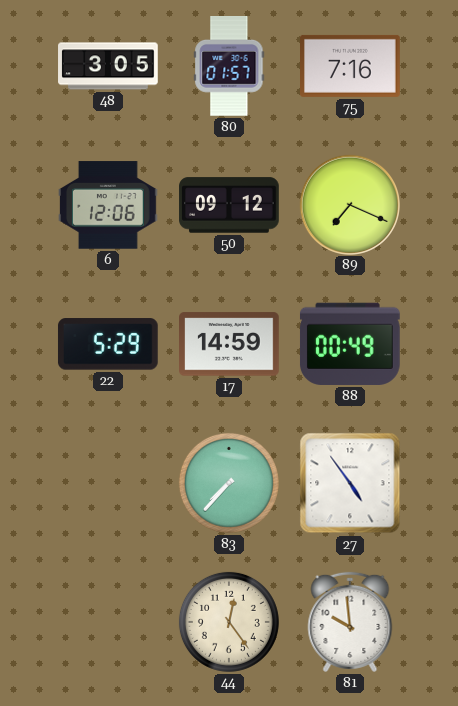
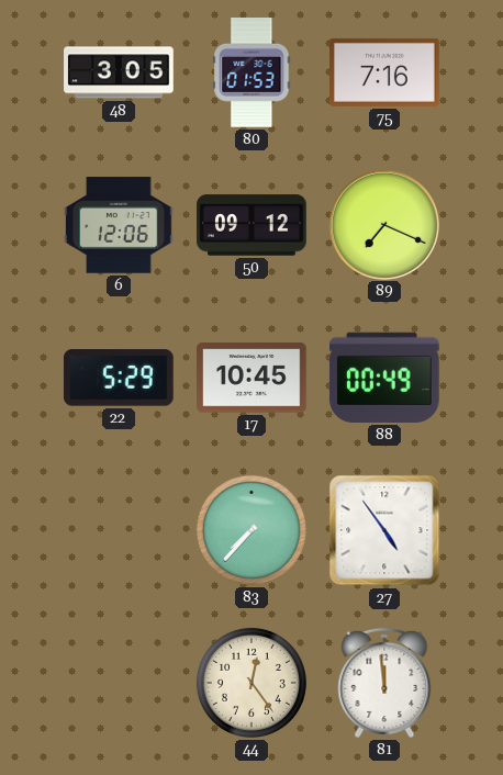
80: 01:57 -> 01:53 (251, 74)
17: 14:59 -> 10:45 (253, 378)
81: 9:59 -> 11:59 (384, 683)
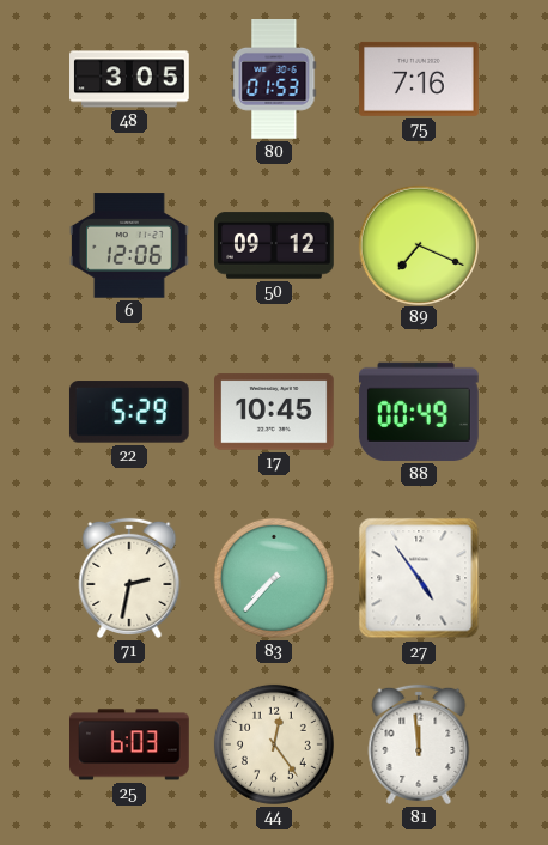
71: none -> 2:32 (129, 578)
25: none -> 6:03 (130, 744)
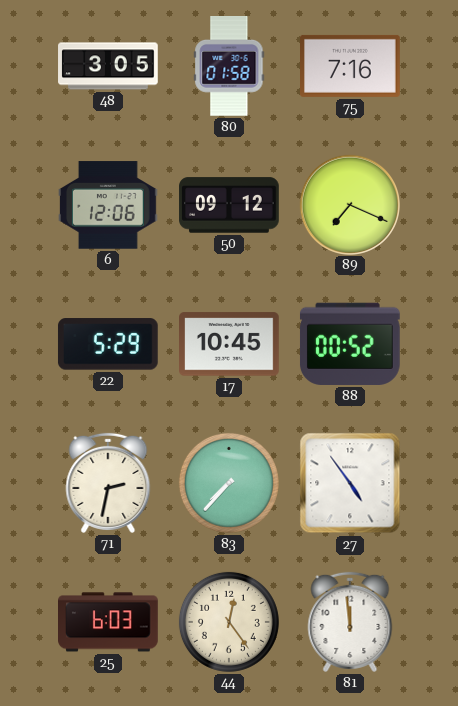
80: 01:53 -> 01:58 (229, 67)
88: 00:49 -> 00:52 (350, 344)
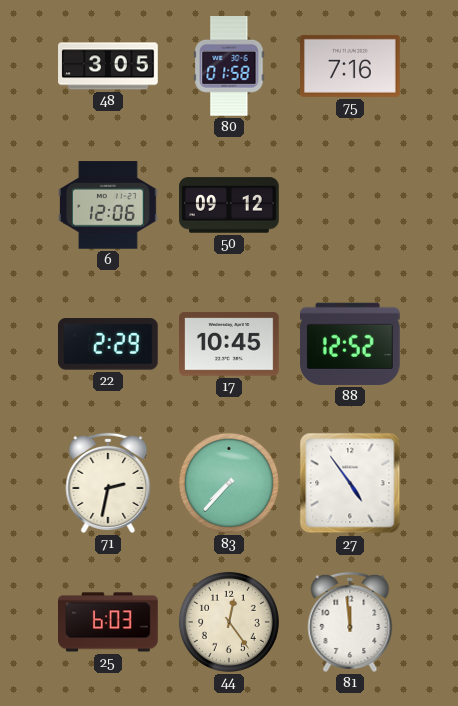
89: 7:19 -> none (349, 204)
22: 5:29 -> 2:29 (108, 344)
88: 00:52 -> 12:52 (350, 344)
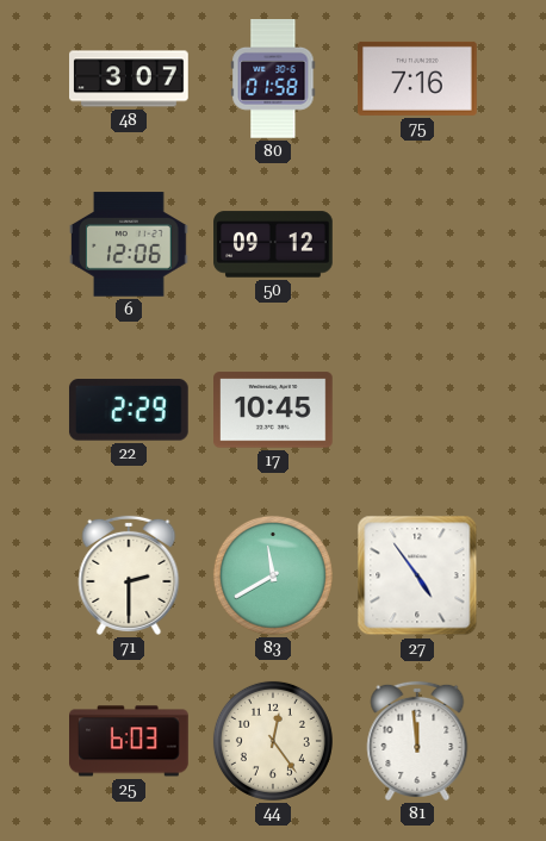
48: 3:05 -> 3:07 (129, 79)
88: 12:52 -> none (350, 344)
71: 2:32 -> 2:30 (129, 575)
83: 7:37 -> 11:40 (273, 575)
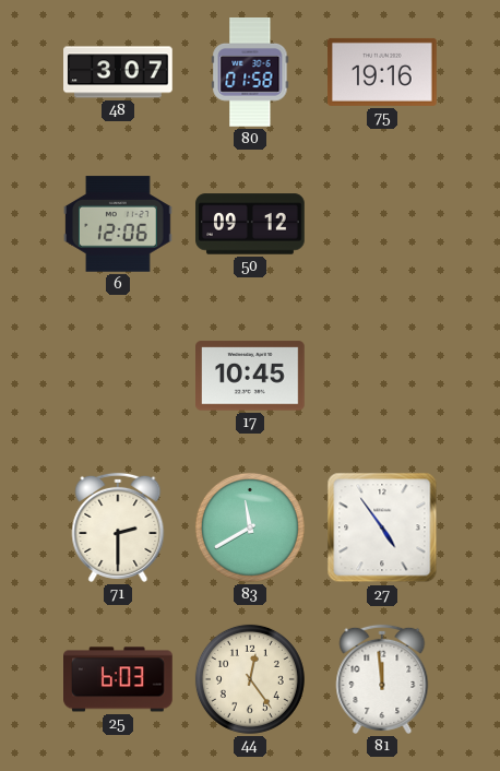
75: 7:16 -> 19:16 (383, 72)
22: 2:29 -> none (129, 410)
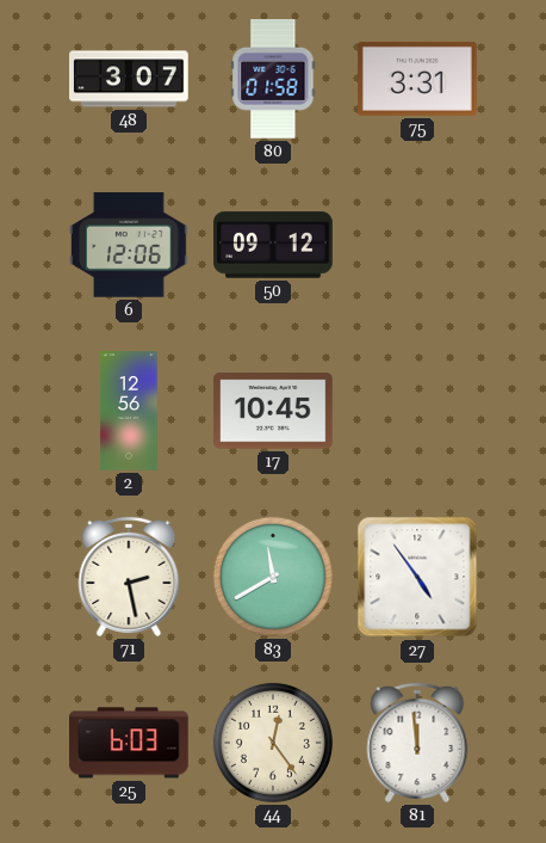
75: 19:16 -> 3:31 (418, 79)
2: none -> 12:56 (129, 411)
71: 2:30 -> 2:28 (129, 577)
